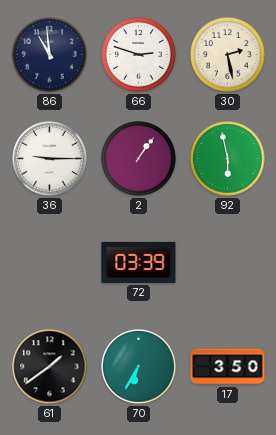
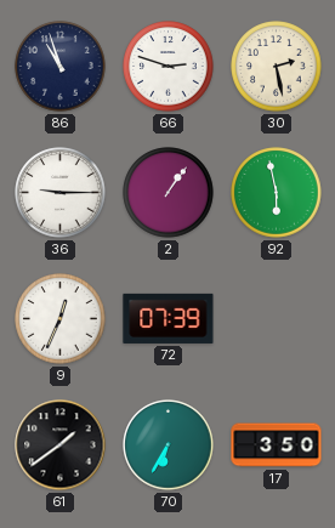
86: 10:59 -> 10:57 (61, 67)
9: none -> 12:34 (61, 319)
72: 03:39 -> 07:39 (169, 318)
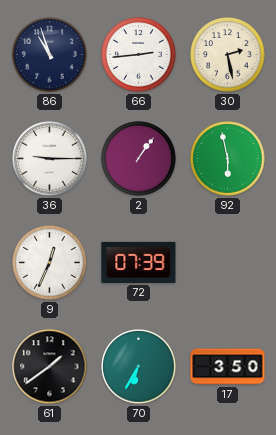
66: 2:48 -> 2:44 (139, 55)
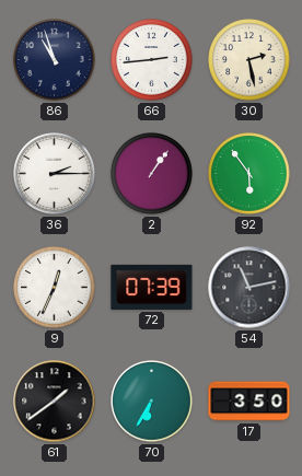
36: 9:15 -> 2:15 (55, 174)
92: 5:58 -> 5:54 (249, 174)
54: none -> 11:13 (249, 288)
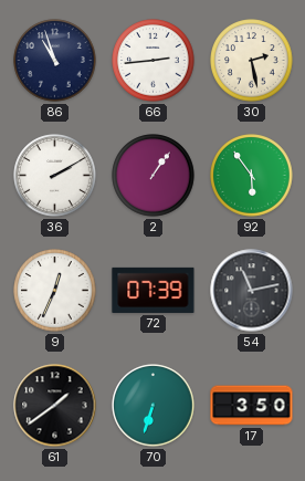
36: 2:15 -> 2:10 (55, 176)
70: 6:35 -> 6:33 (154, 406)
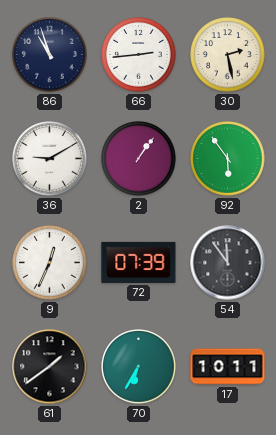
36: 2:10 -> 9:10 (50, 159)
54: 11:13 -> 11:54 (228, 263)
70: 6:33 -> 6:35 (139, 367)
17: 3:50 -> 10:11 (228, 367)
